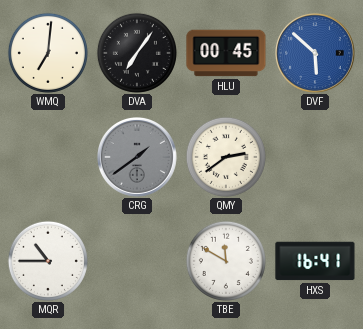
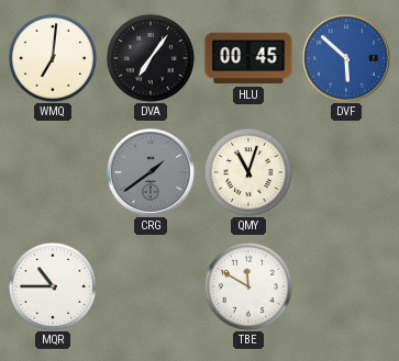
QMY: 2:39 -> 11:03 (248, 172)
HXS: 16:41 -> none (315, 261)
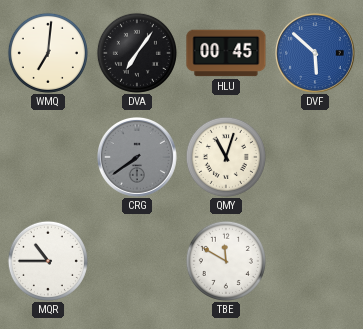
CRG: 1:39 -> 7:39 (138, 158)
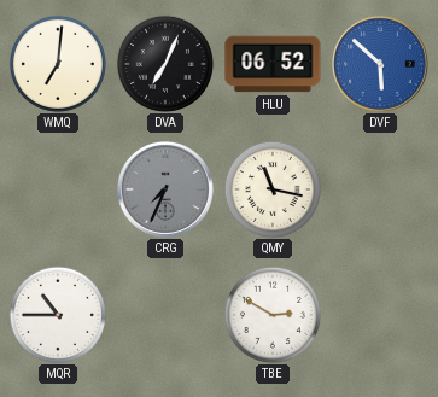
DVA: 7:06 -> 7:04 (165, 64)
HLU: 00:45 -> 06:52 (273, 64)
CRG: 7:39 -> 7:34 (167, 191)
QMY: 11:03 -> 11:17 (273, 189)
TBE: 11:50 -> 2:50 (273, 315)
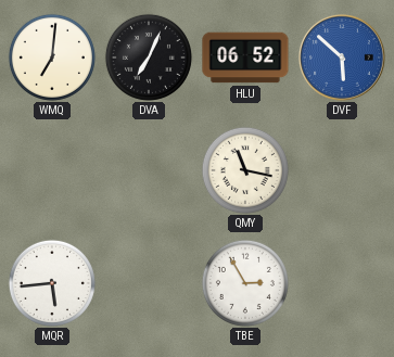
CRG: 7:34 -> none (167, 191)
MQR: 10:45 -> 5:44 (52, 283)
TBE: 2:50 -> 2:55 (245, 283)
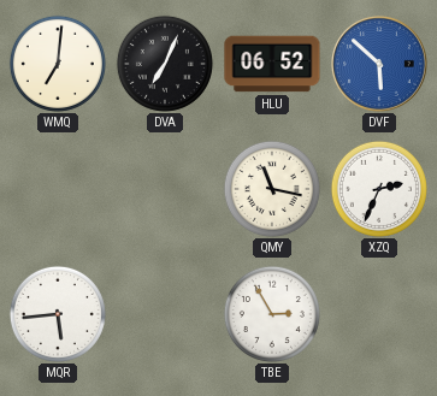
XZQ: none -> 2:34 (379, 189)
